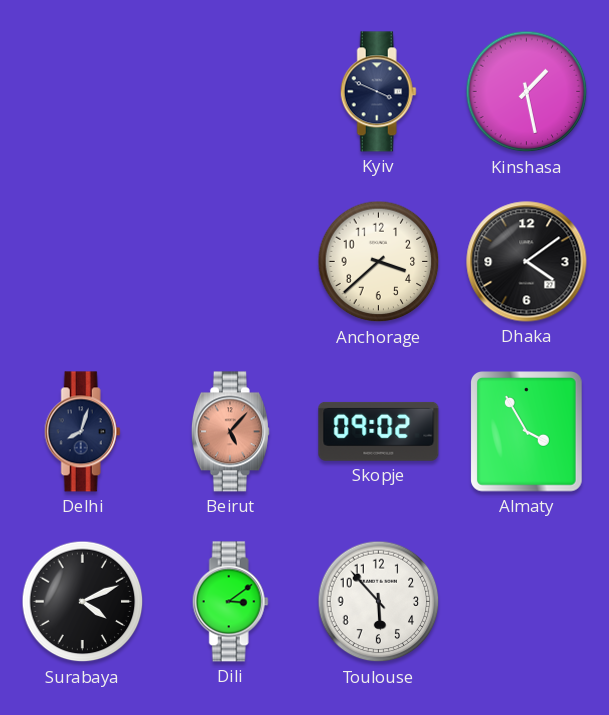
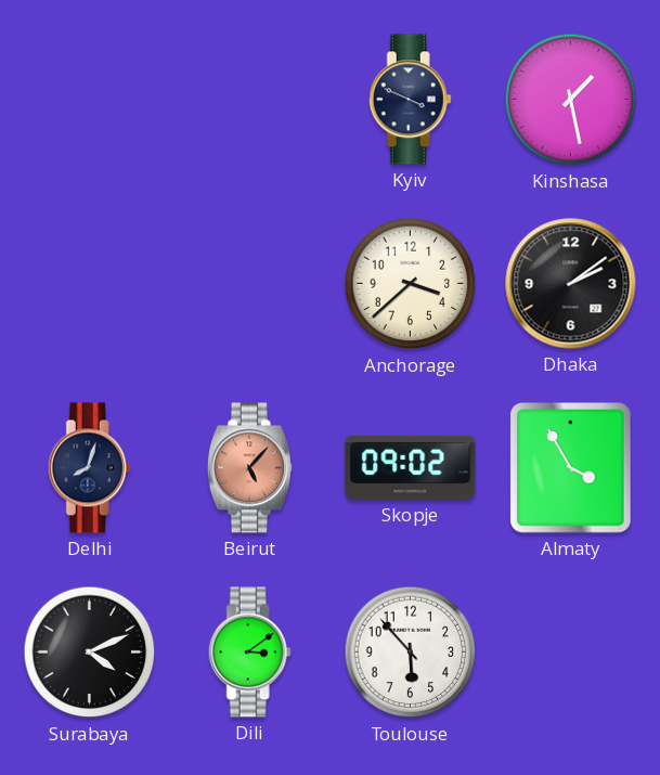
Dhaka: 4:09 -> 2:09 (571, 284)
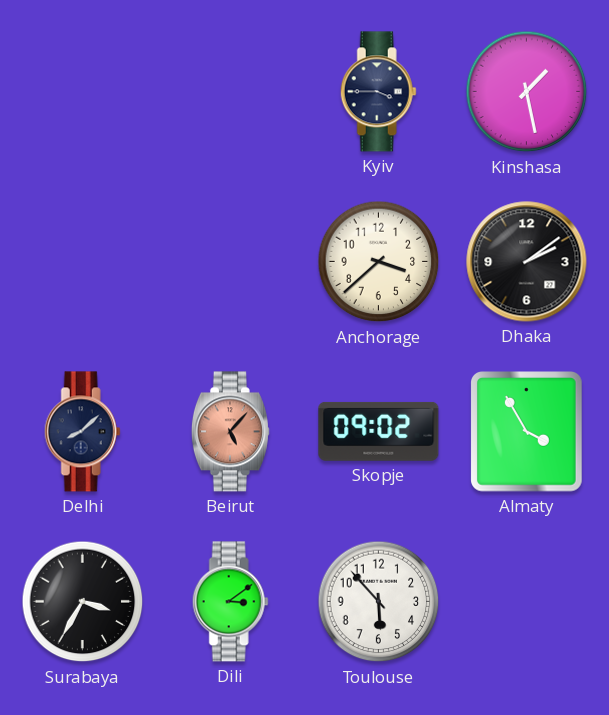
Kyiv: 3:49 -> 3:45 (378, 92)
Delhi: 8:03 -> 8:08 (82, 432)
Surabaya: 4:11 -> 3:35 (83, 602)
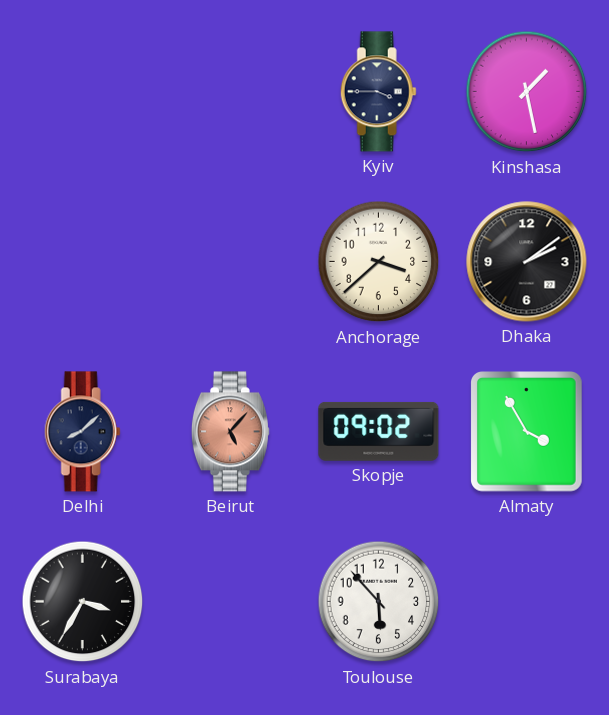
Dili: 3:09 -> none (230, 602)
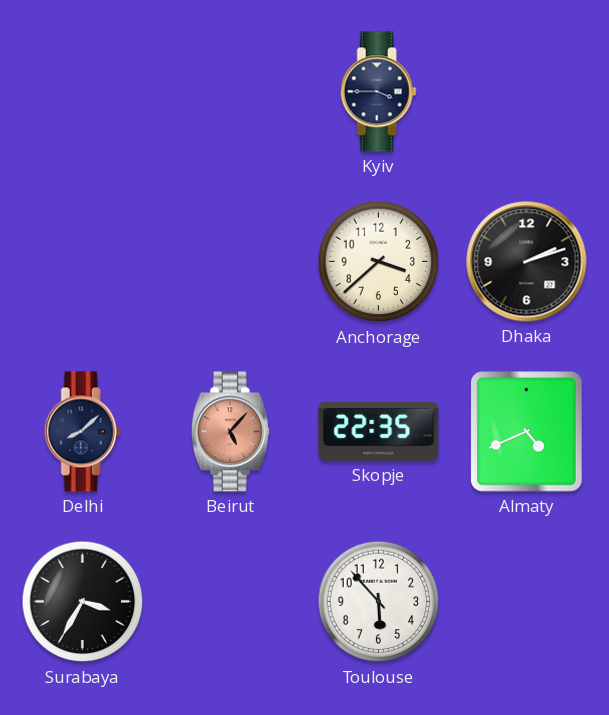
Kinshasa: 1:28 -> none (527, 92)
Dhaka: 2:09 -> 2:12 (527, 262)
Skopje: 09:02 -> 22:35 (379, 431)
Almaty: 3:55 -> 4:41 (527, 432)
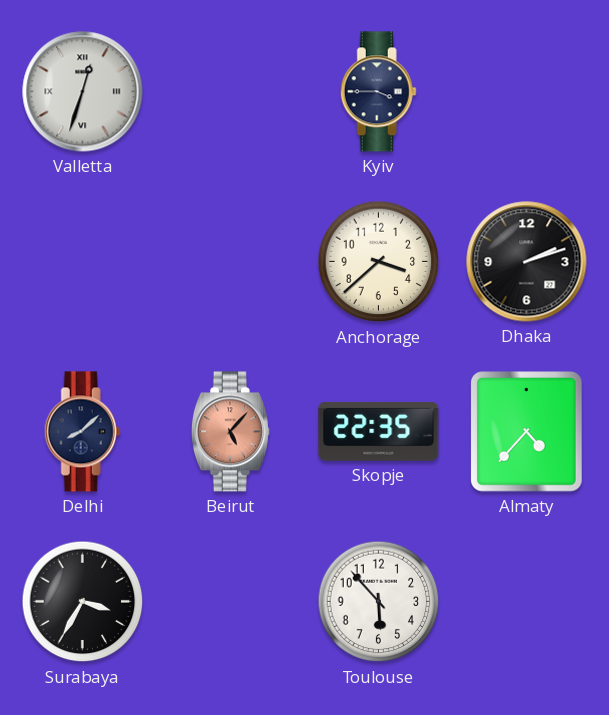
Valletta: none -> 12:33 (83, 92)
Almaty: 4:41 -> 4:37 (527, 432)
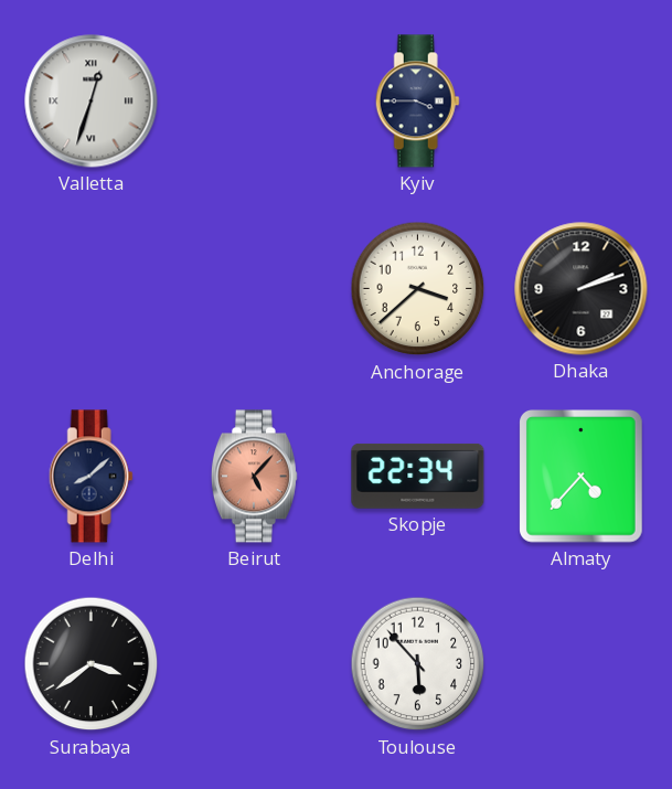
Skopje: 22:35 -> 22:34 (418, 476)
Surabaya: 3:35 -> 3:39 (92, 664)
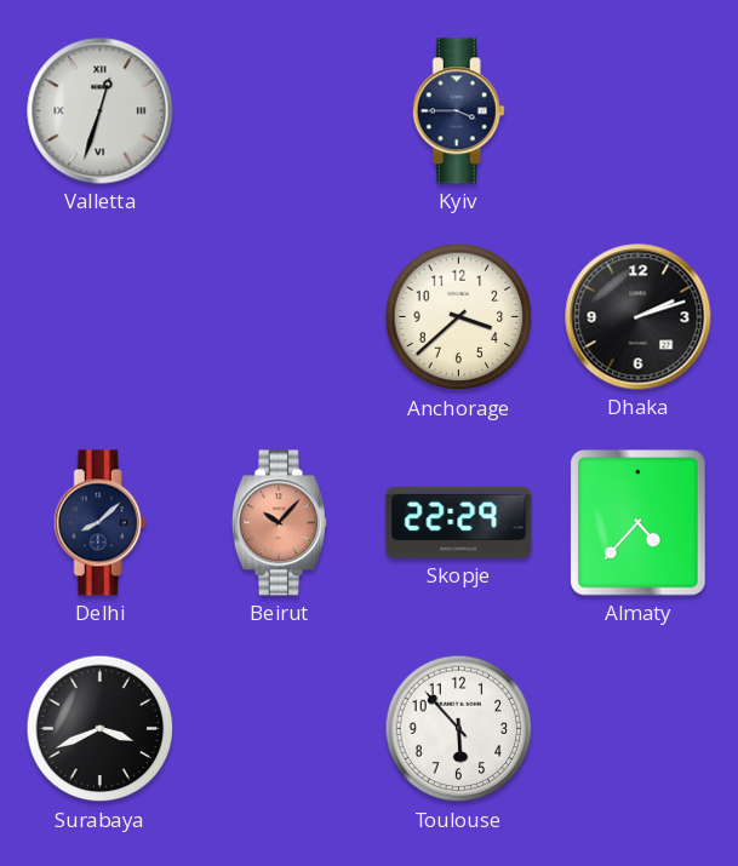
Beirut: 5:07 -> 10:07 (279, 523)
Skopje: 22:34 -> 22:29 (459, 522)
Surabaya: 3:39 -> 3:41 (101, 729)
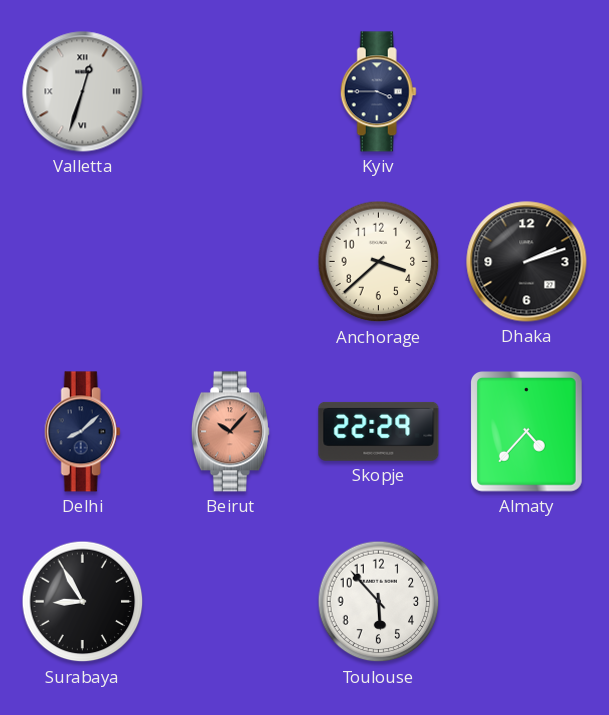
Surabaya: 3:41 -> 8:55 (83, 602)
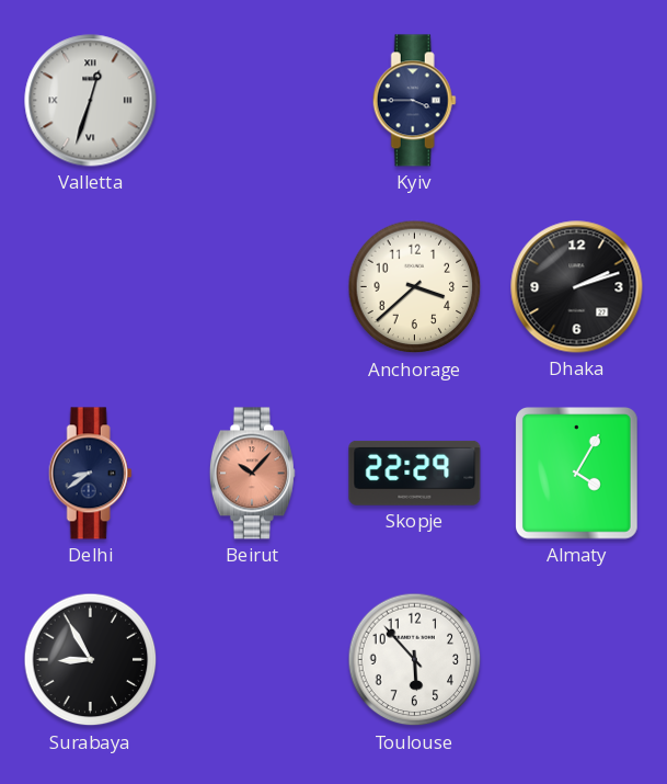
Delhi: 8:08 -> 8:39 (90, 474)
Almaty: 4:37 -> 4:05 (577, 474)
